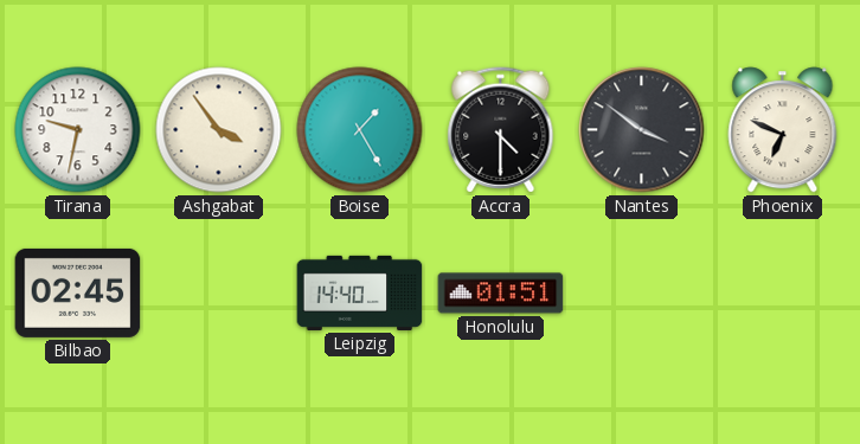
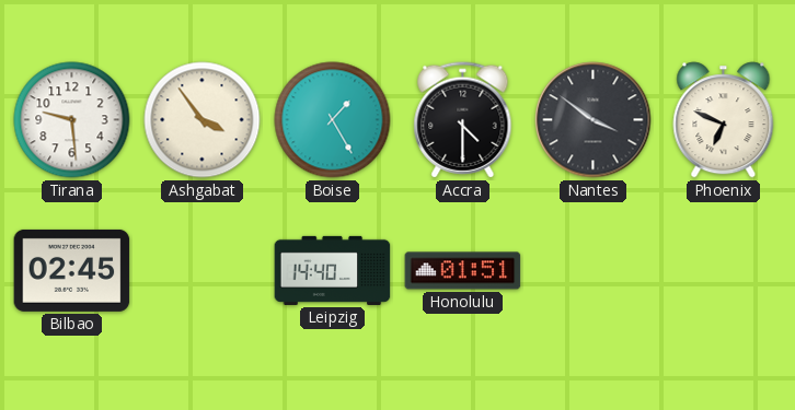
Tirana: 9:32 -> 9:29 (72, 120)
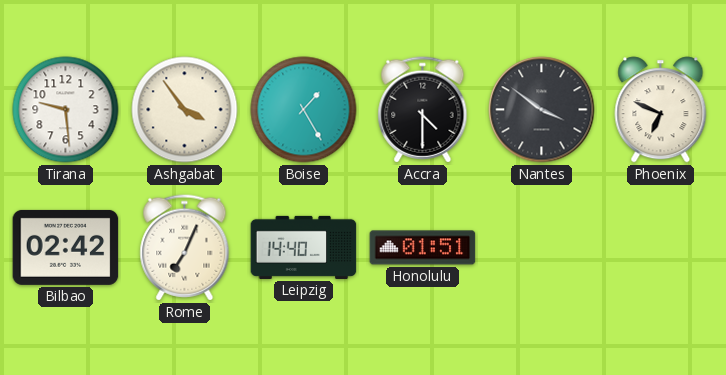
Bilbao: 02:45 -> 02:42 (66, 247)
Rome: none -> 7:04 (185, 248)
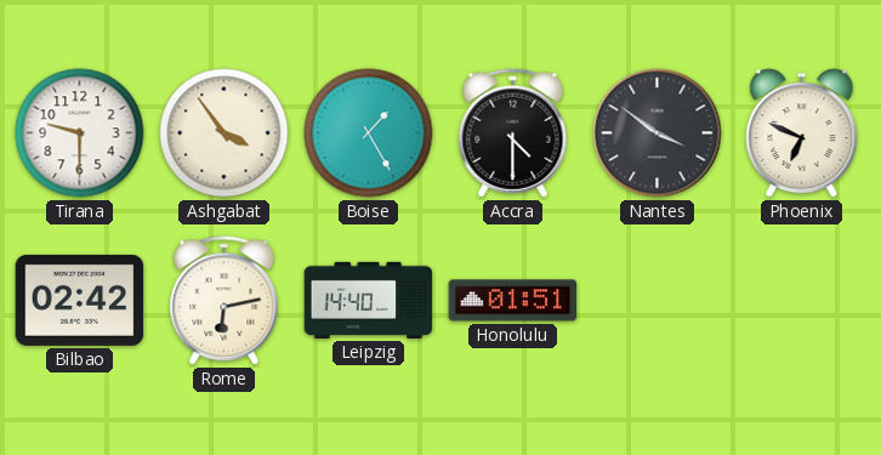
Tirana: 9:29 -> 9:30 (80, 133)
Rome: 7:04 -> 6:13 (224, 301)
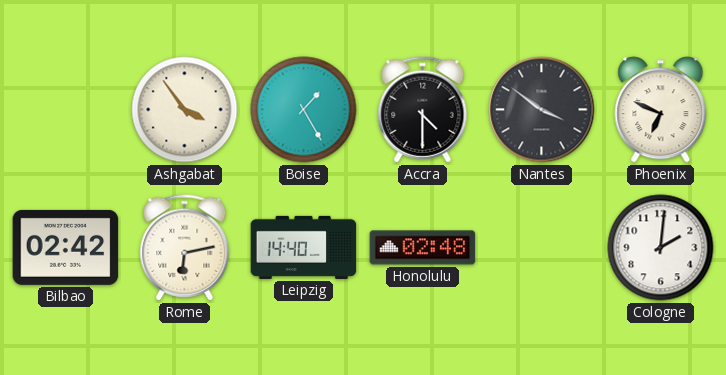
Tirana: 9:30 -> none (80, 133)
Honolulu: 01:51 -> 02:48 (423, 248)
Cologne: none -> 2:01 (661, 248)
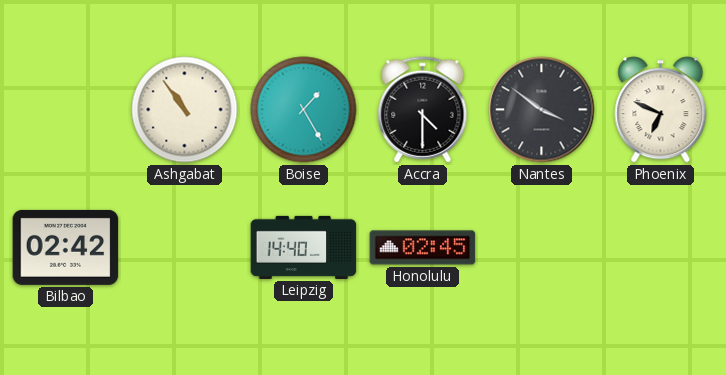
Ashgabat: 3:54 -> 10:54 (185, 110)
Rome: 6:13 -> none (185, 248)
Honolulu: 02:48 -> 02:45 (423, 248)
Cologne: 2:01 -> none (661, 248)
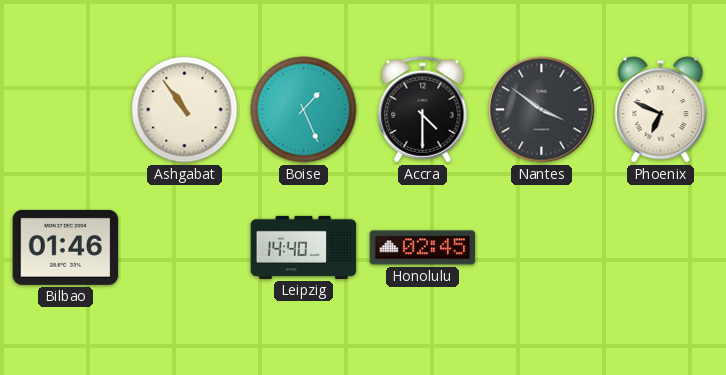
Boise: 1:25 -> 1:26 (304, 110)
Bilbao: 02:42 -> 01:46 (66, 247)
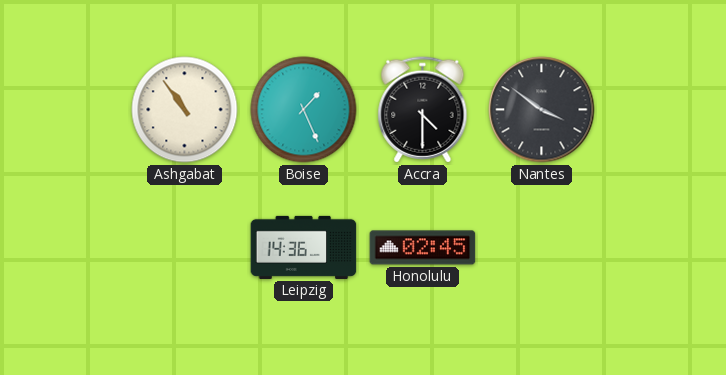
Phoenix: 6:49 -> none (661, 110)
Bilbao: 01:46 -> none (66, 247)
Leipzig: 14:40 -> 14:36 (304, 247)
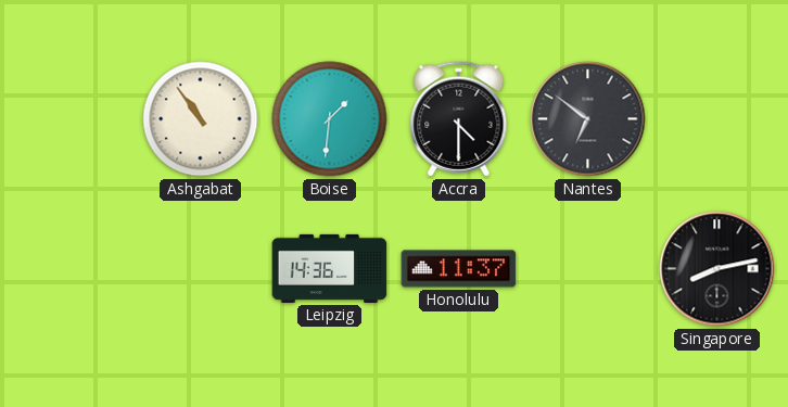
Boise: 1:26 -> 1:31 (330, 119)
Nantes: 3:51 -> 6:51 (588, 119)
Honolulu: 02:45 -> 11:37 (459, 269)
Singapore: none -> 8:13 (717, 269)
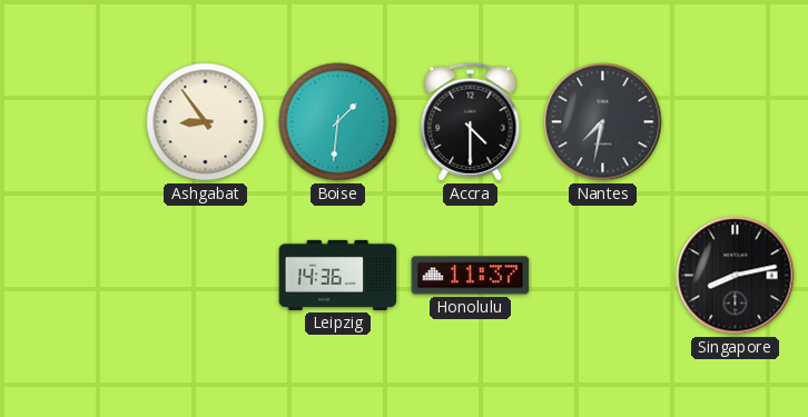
Ashgabat: 10:54 -> 8:54 (206, 122)
Nantes: 6:51 -> 7:32 (603, 122)
